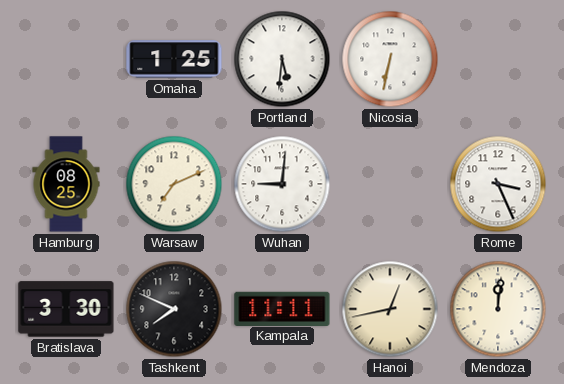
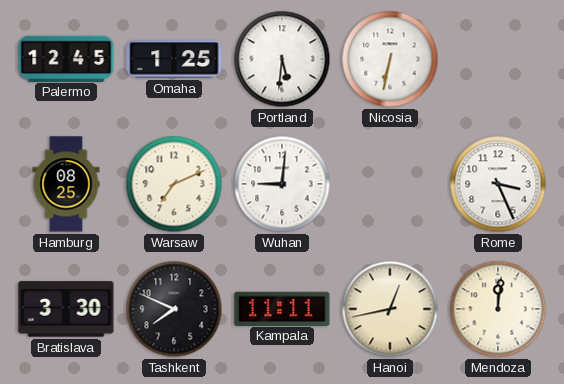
Palermo: none -> 12:45 (66, 58)
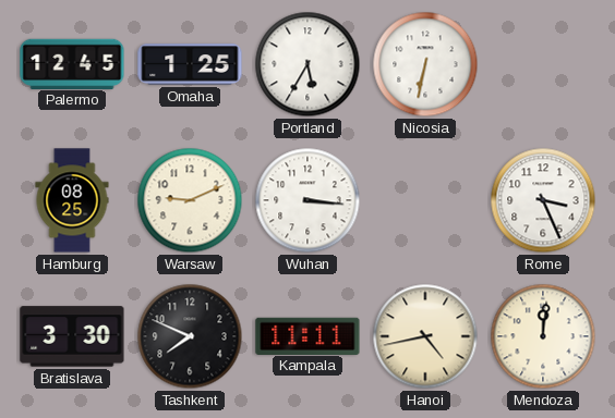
Portland: 5:31 -> 5:35 (307, 64)
Warsaw: 7:11 -> 9:11 (190, 200)
Wuhan: 9:01 -> 3:16 (307, 200)
Hanoi: 12:43 -> 4:43 (425, 336)
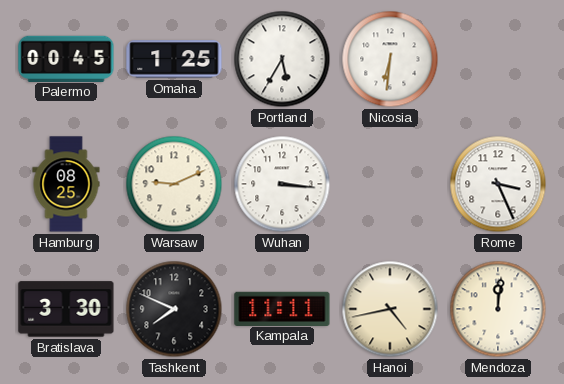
Palermo: 12:45 -> 00:45 (66, 58)
Nicosia: 6:32 -> 6:31 (390, 59)
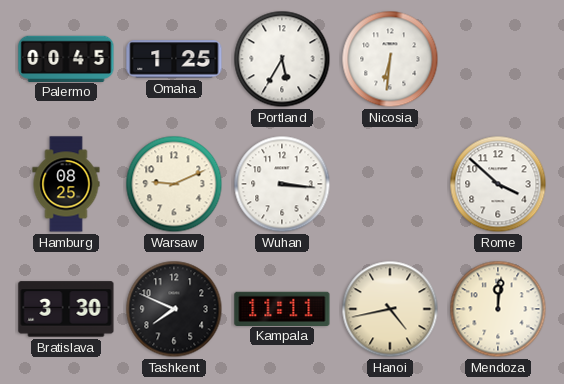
Rome: 3:26 -> 3:52 (498, 184)
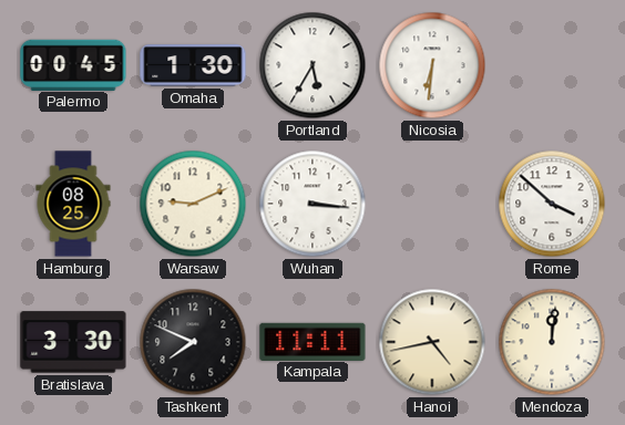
Omaha: 1:25 -> 1:30 (193, 65)
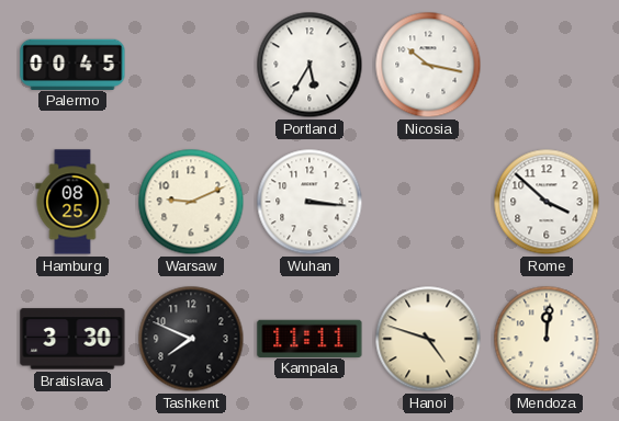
Omaha: 1:30 -> none (193, 65)
Nicosia: 6:31 -> 10:17 (428, 65)
Hanoi: 4:43 -> 4:48 (428, 339)
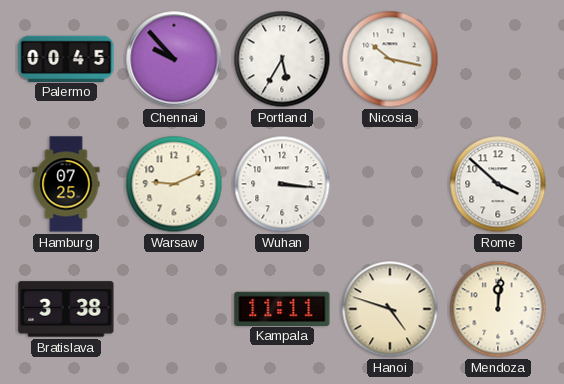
Chennai: none -> 9:53 (174, 59)
Hamburg: 08:25 -> 07:25 (66, 184)
Bratislava: 3:30 -> 3:38 (66, 309)
Tashkent: 7:49 -> none (191, 339)
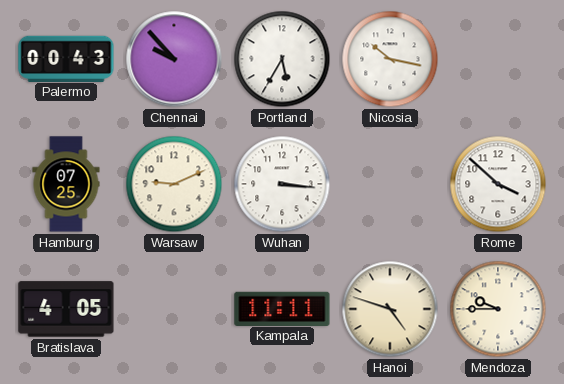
Palermo: 00:45 -> 00:43 (66, 58)
Bratislava: 3:38 -> 4:05 (66, 309)
Mendoza: 12:01 -> 9:45 (498, 309)
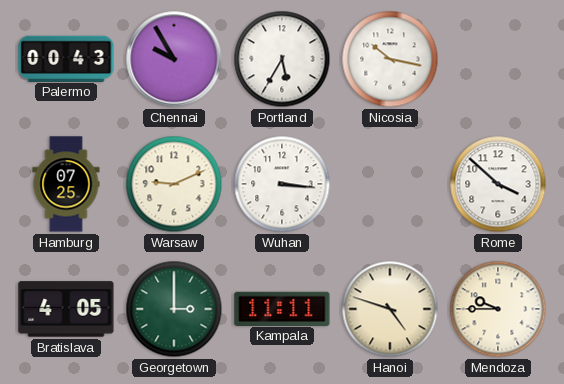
Chennai: 9:53 -> 9:55 (174, 59)
Georgetown: none -> 3:00 (174, 309)
